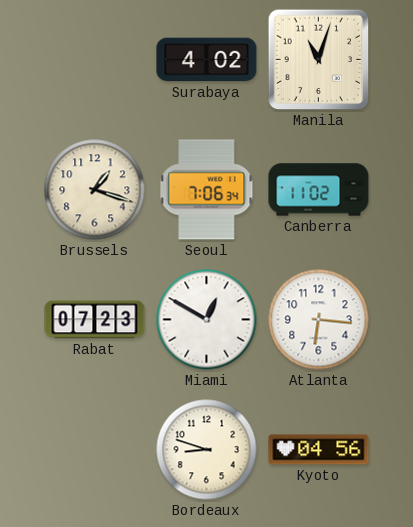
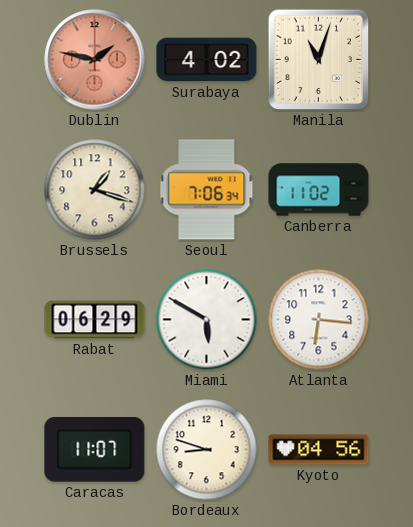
Dublin: none -> 1:47 (95, 60)
Rabat: 07:23 -> 06:29 (95, 320)
Miami: 12:50 -> 5:50 (207, 320)
Caracas: none -> 11:07 (95, 450)
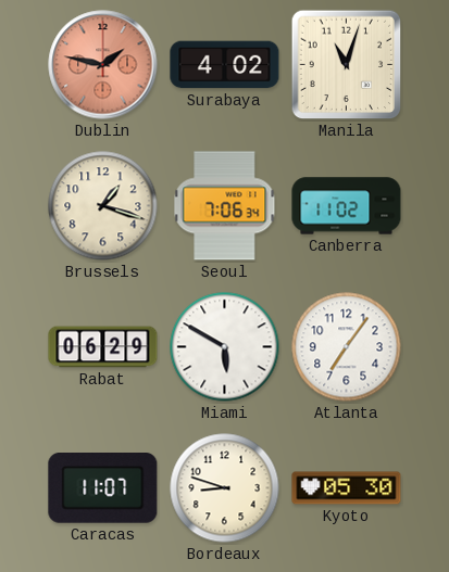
Atlanta: 6:16 -> 7:06 (347, 347)
Kyoto: 04:56 -> 05:30 (347, 488)
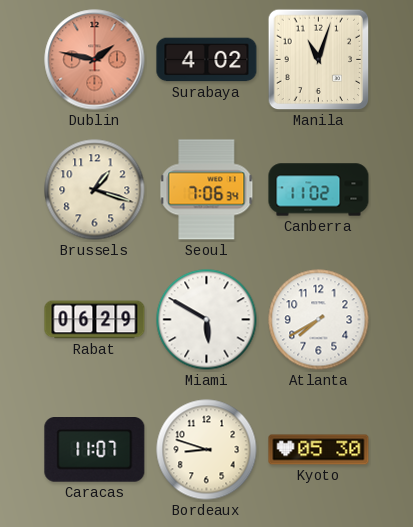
Atlanta: 7:06 -> 7:40 (319, 320)
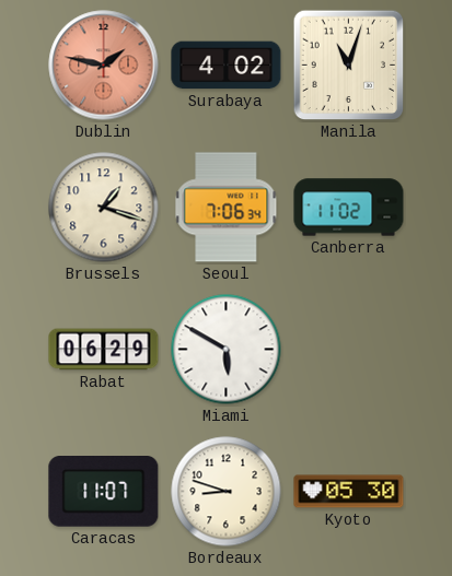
Atlanta: 7:40 -> none (319, 320)
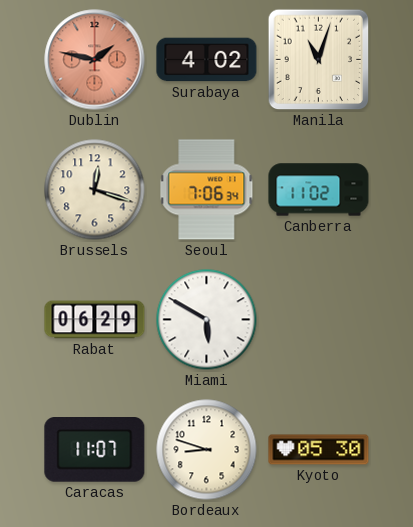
Brussels: 1:18 -> 12:18 (95, 190)
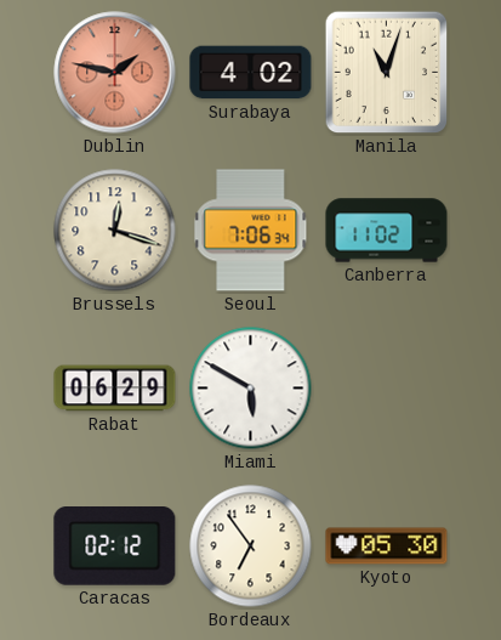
Caracas: 11:07 -> 02:12 (115, 546)
Bordeaux: 8:48 -> 6:54 (251, 546)
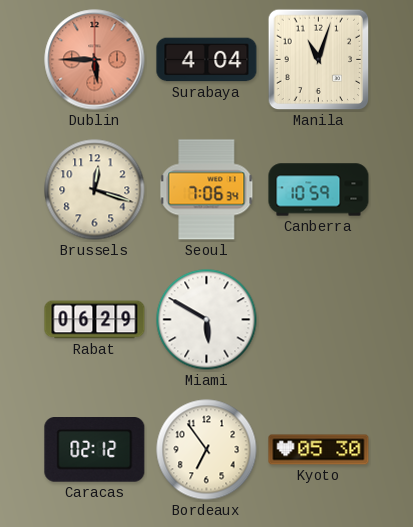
Dublin: 1:47 -> 5:45 (95, 60)
Surabaya: 4:02 -> 4:04 (207, 60)
Canberra: 11:02 -> 10:59 (319, 190)
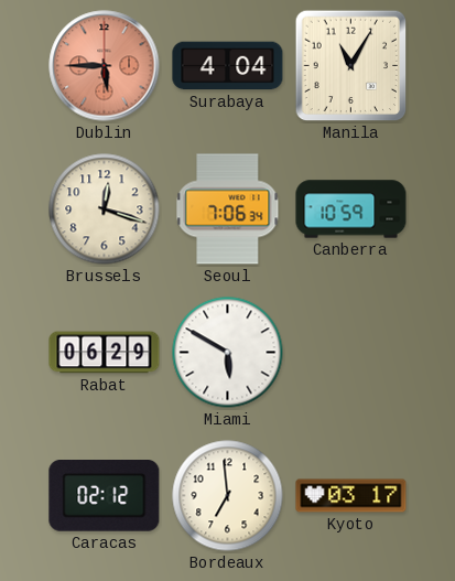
Manila: 11:03 -> 11:05 (351, 66)
Bordeaux: 6:54 -> 6:59 (228, 496)
Kyoto: 05:30 -> 03:17 (351, 496)
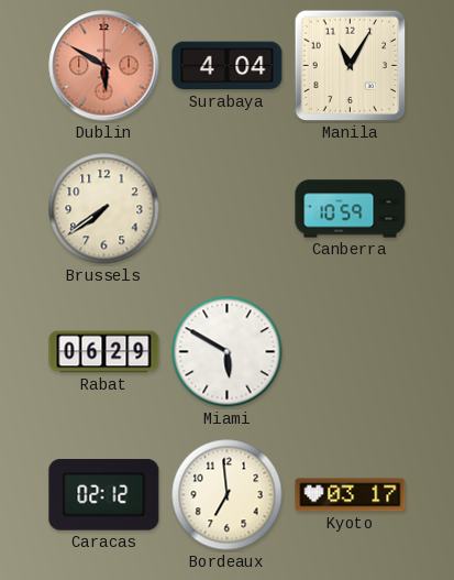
Dublin: 5:45 -> 5:50 (104, 66)
Brussels: 12:18 -> 7:39 (104, 209)
Seoul: 7:06 -> none (228, 209)
